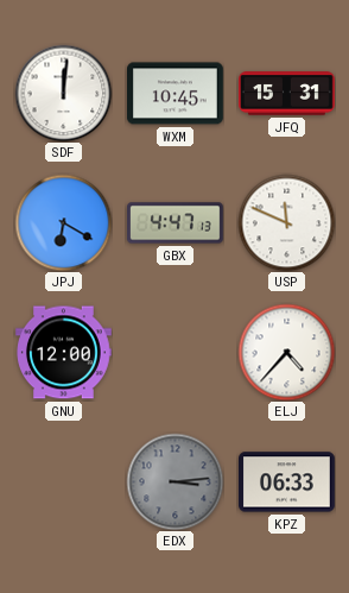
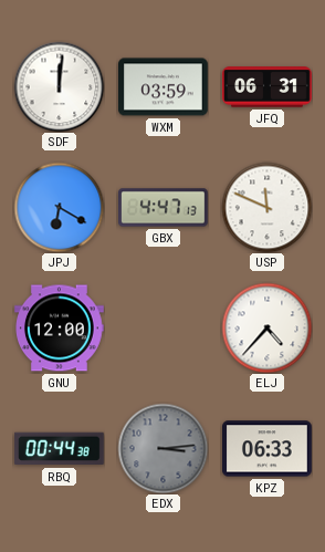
WXM: 10:45 -> 03:59 (164, 87)
JFQ: 15:31 -> 06:31 (268, 87)
RBQ: none -> 00:44 (59, 449)
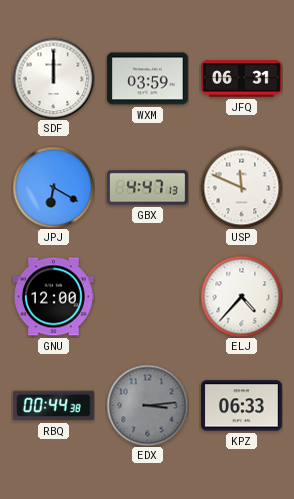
SDF: 12:01 -> 12:00 (53, 78)
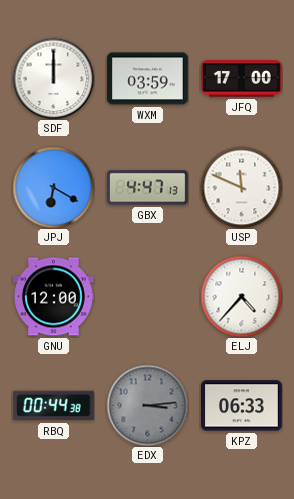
JFQ: 06:31 -> 17:00 (242, 79)
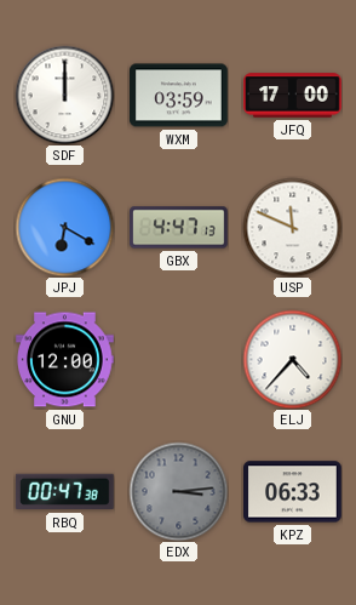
RBQ: 00:44 -> 00:47 (64, 492)
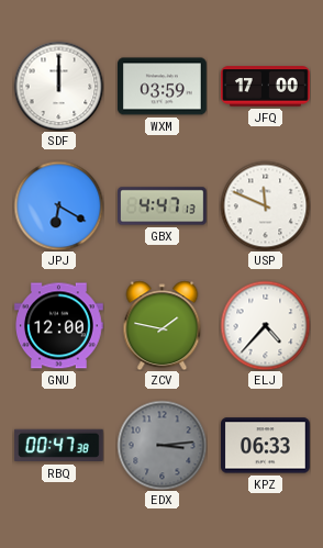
ZCV: none -> 1:47 (163, 325)
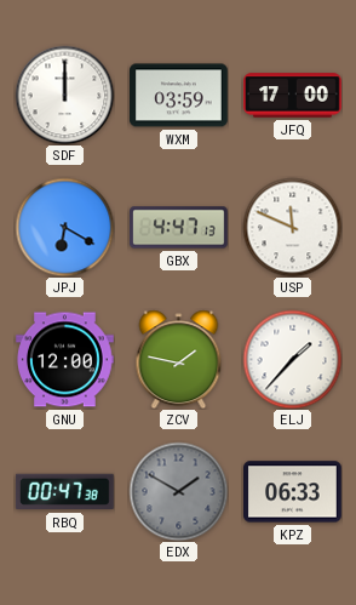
ELJ: 4:37 -> 1:37 (292, 359)
EDX: 3:14 -> 1:50 (178, 491)
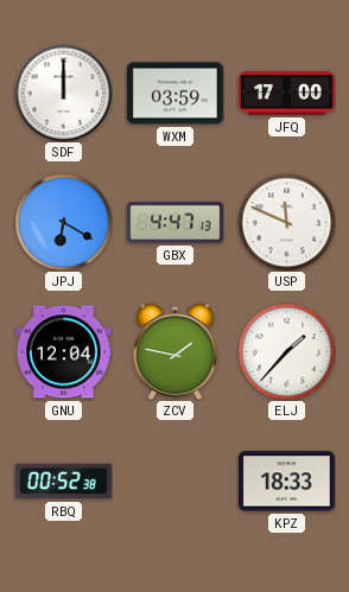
GNU: 12:00 -> 12:04 (64, 352)
RBQ: 00:47 -> 00:52 (63, 482)
EDX: 1:50 -> none (178, 491)
KPZ: 06:33 -> 18:33 (287, 482)
